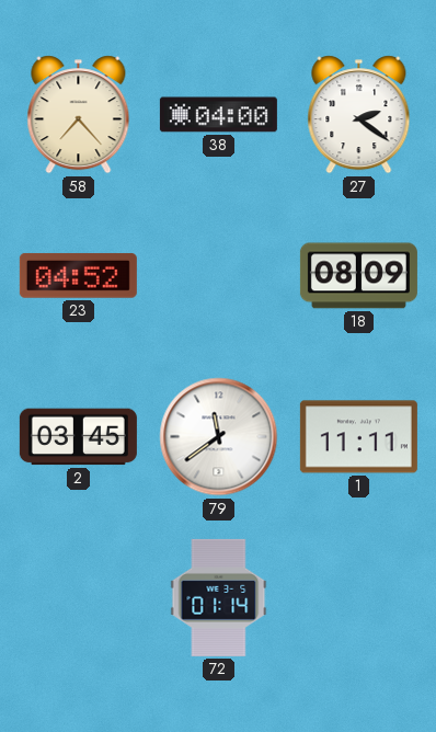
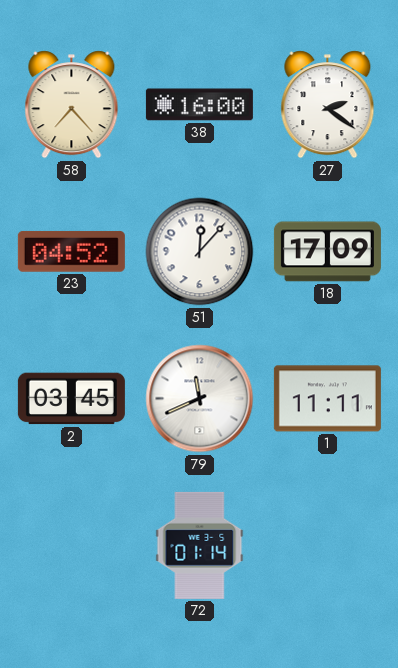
38: 04:00 -> 16:00 (199, 105)
51: none -> 12:07 (200, 252)
18: 08:09 -> 17:09 (327, 252)
79: 11:39 -> 11:41 (200, 399)
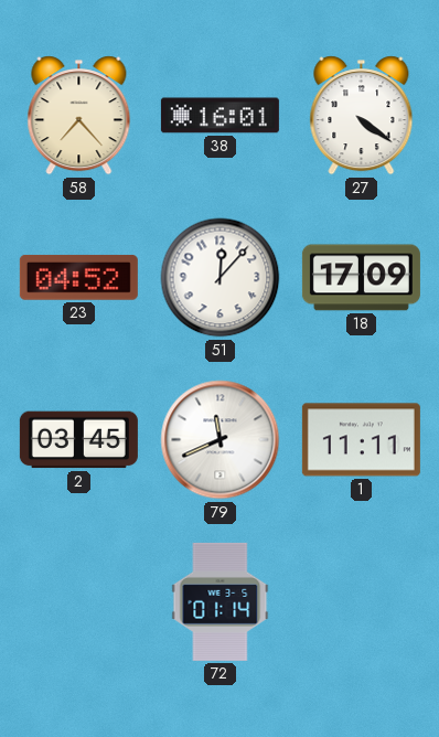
38: 16:00 -> 16:01 (219, 116)
27: 2:21 -> 4:21 (362, 116)
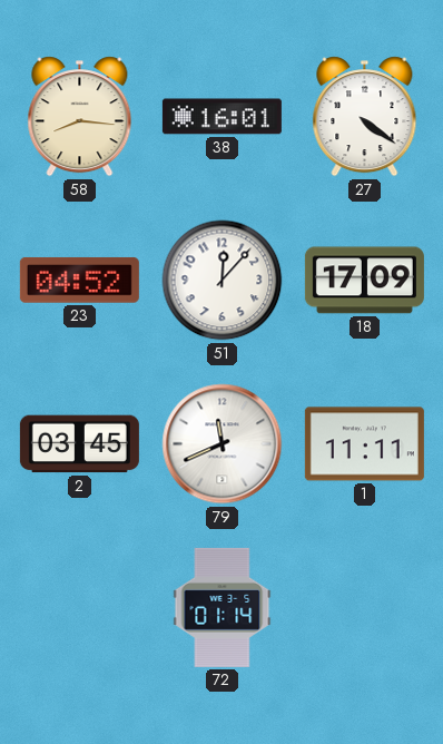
58: 7:23 -> 8:16 (80, 117)
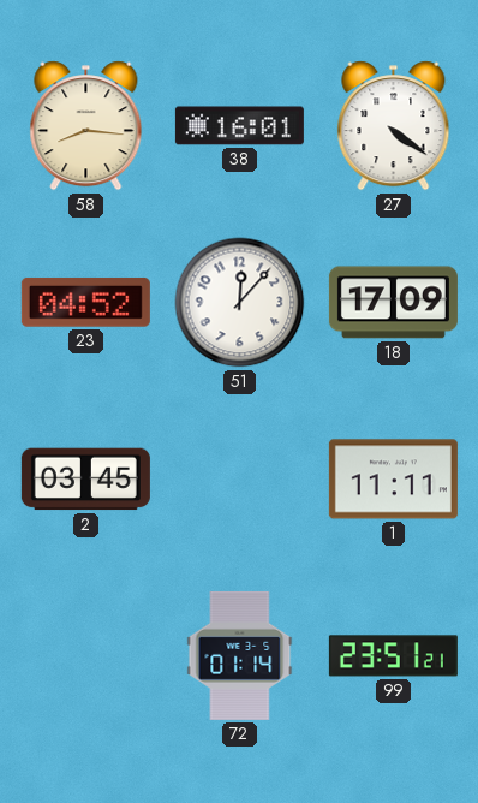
79: 11:41 -> none (223, 444)
99: none -> 23:51 (393, 656)
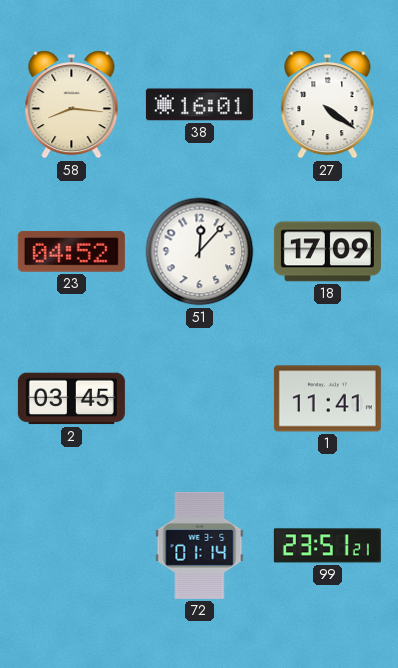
1: 11:11 -> 11:41 (327, 399)
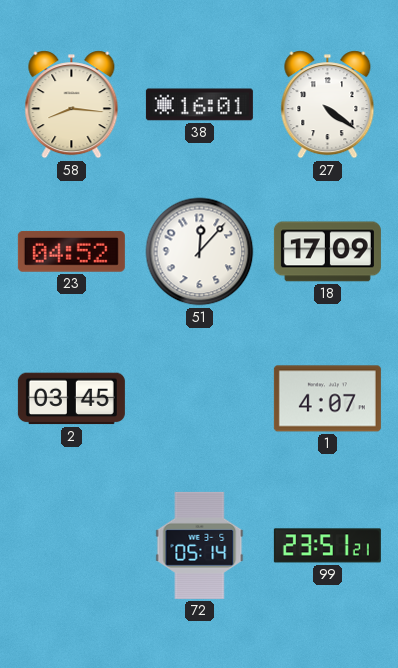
1: 11:41 -> 4:07 (327, 399)
72: 01:14 -> 05:14 (200, 545)
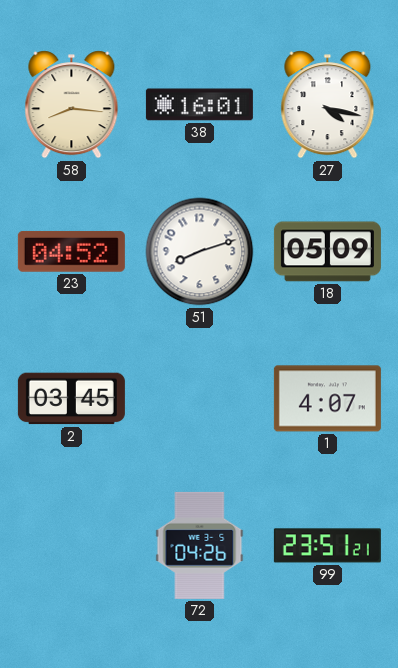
27: 4:21 -> 4:17 (328, 105)
51: 12:07 -> 8:12 (200, 252)
18: 17:09 -> 05:09 (327, 252)
72: 05:14 -> 04:26 (200, 545)
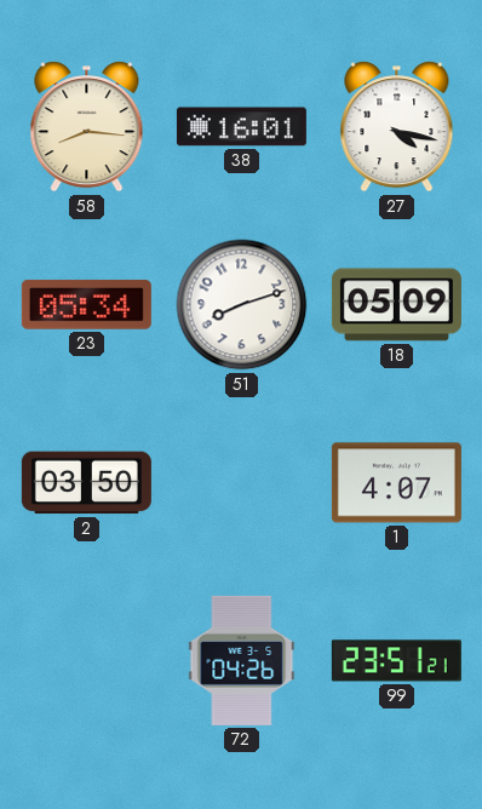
23: 04:52 -> 05:34 (86, 305)
2: 03:45 -> 03:50 (86, 483)
